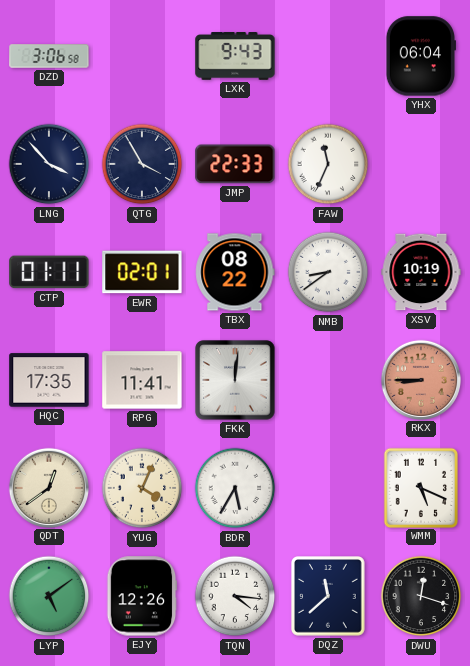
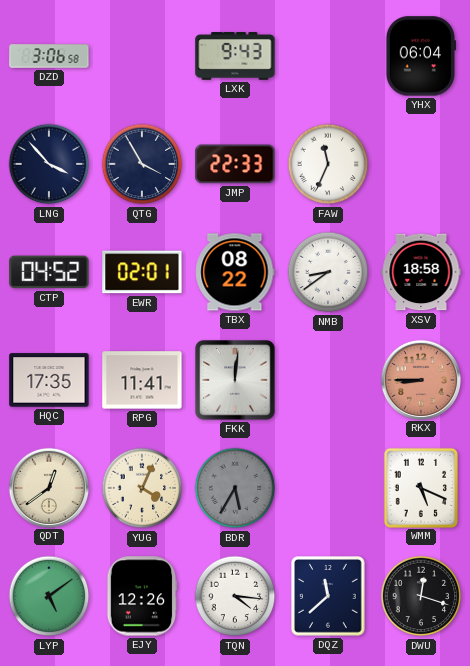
CTP: 01:11 -> 04:52 (49, 272)
XSV: 10:19 -> 18:58 (421, 272)
BDR dial: white -> grey (235, 488)
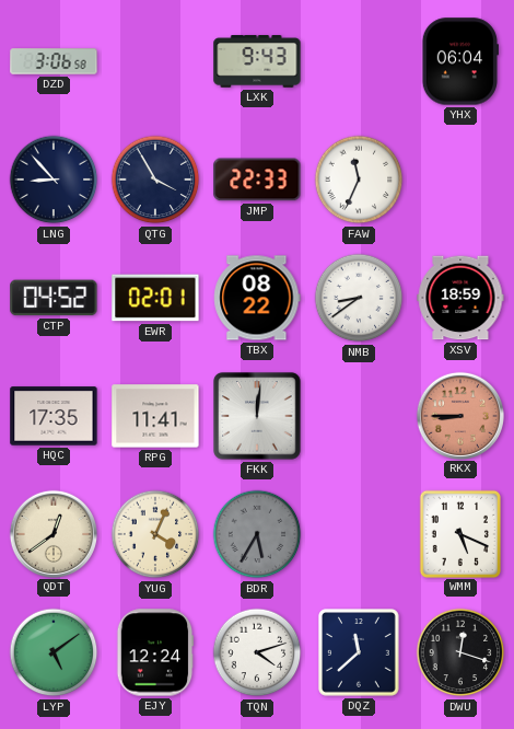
LNG: 3:53 -> 8:53 (54, 180)
XSV: 18:58 -> 18:59 (460, 298)
EJY: 12:26 -> 12:24 (155, 652)
TQN: 4:16 -> 4:12 (257, 652)
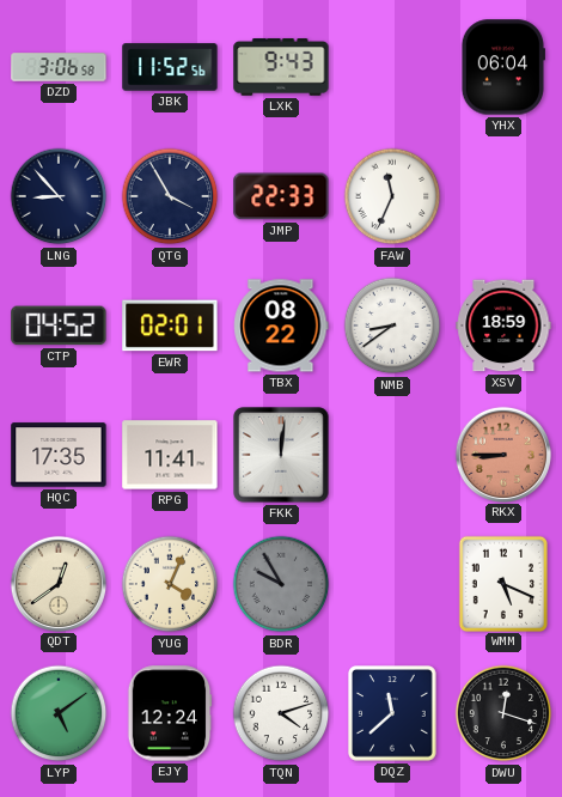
JBK: none -> 11:52 (170, 67)
BDR: 5:35 -> 9:55 (281, 584)
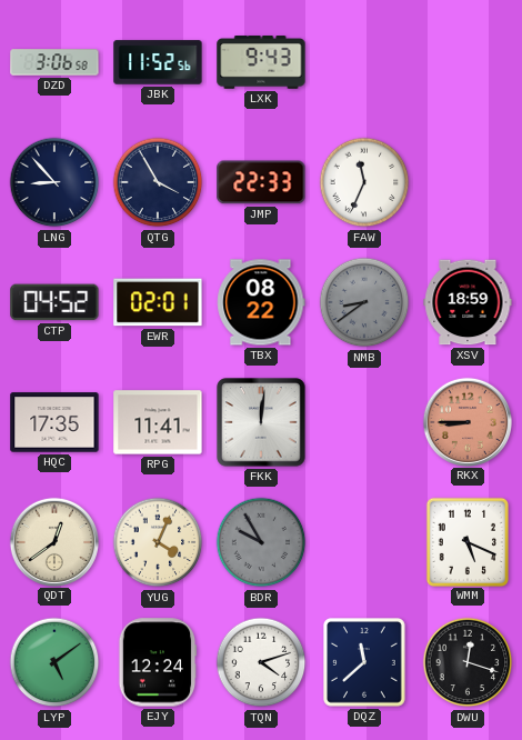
YHX: 06:04 -> none (502, 67)
NMB dial: white -> grey (364, 302)
